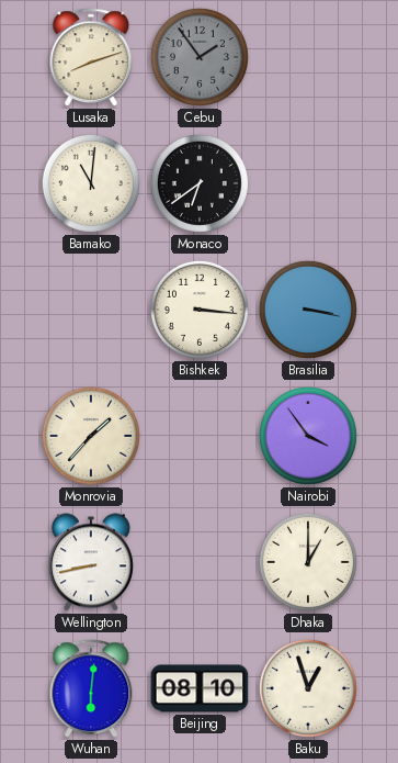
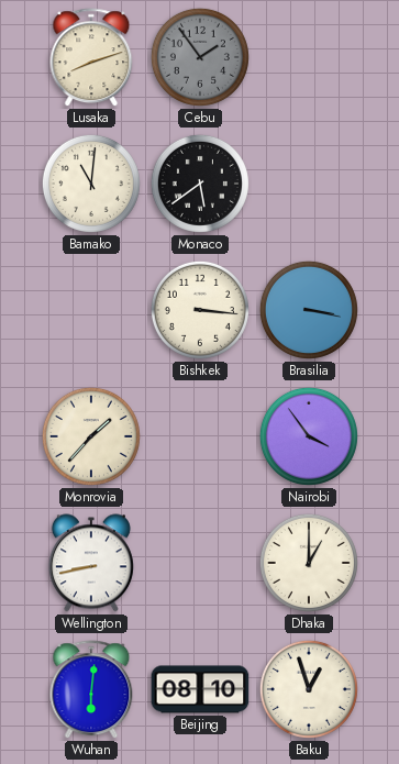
Monaco: 6:39 -> 5:39 (200, 184)
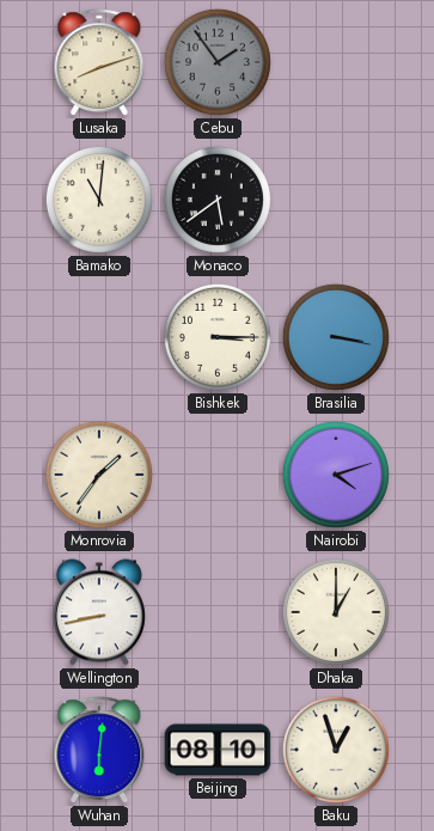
Bishkek: 3:16 -> 3:15 (218, 337)
Monrovia: 1:37 -> 1:36 (99, 475)
Nairobi: 3:54 -> 4:12 (336, 475)
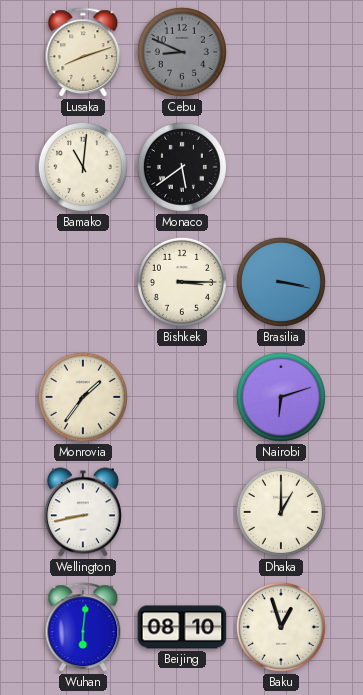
Cebu: 1:54 -> 8:49 (182, 52)
Nairobi: 4:12 -> 6:12 (281, 397)
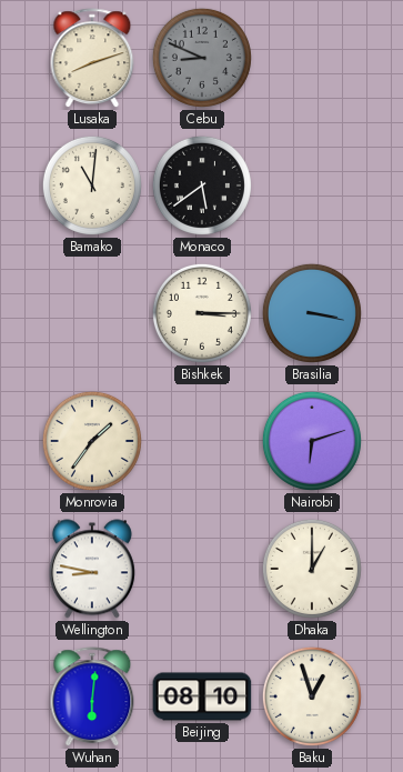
Wellington: 8:43 -> 8:47 (92, 569)
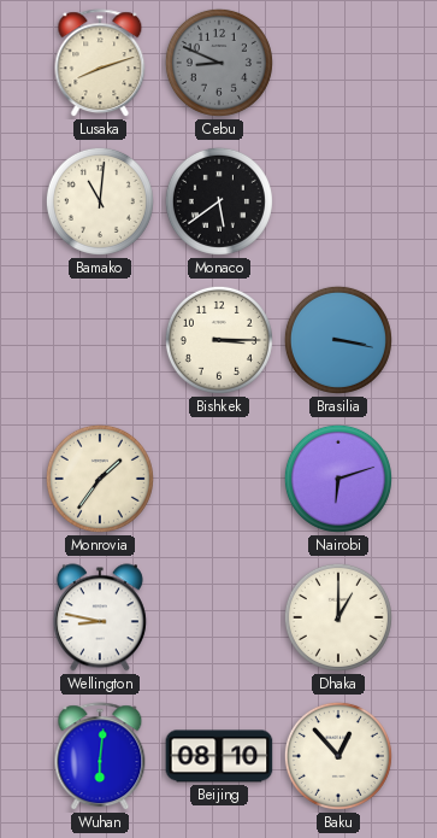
Baku: 12:57 -> 12:53 (338, 756)
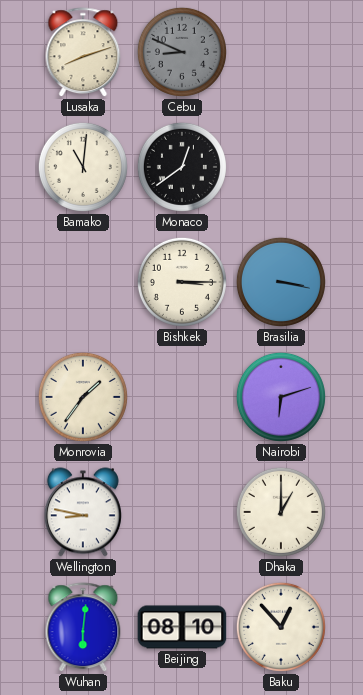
Monaco: 5:39 -> 12:39 (182, 167)
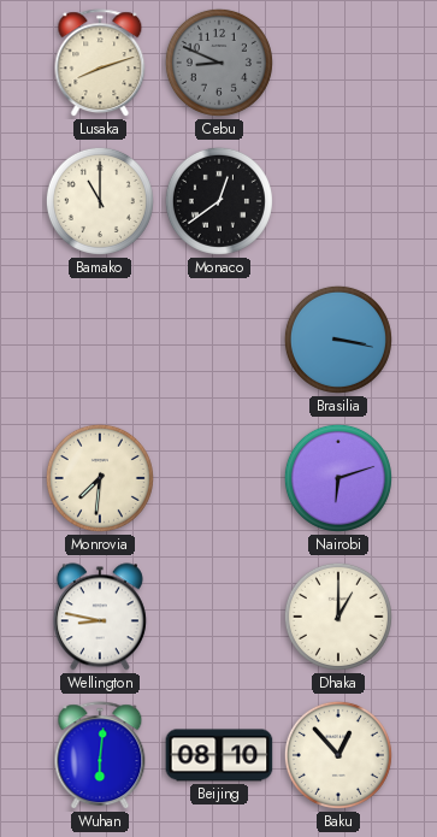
Bamako: 11:01 -> 11:00 (100, 201)
Bishkek: 3:15 -> none (182, 282)
Monrovia: 1:36 -> 7:31 (100, 478)
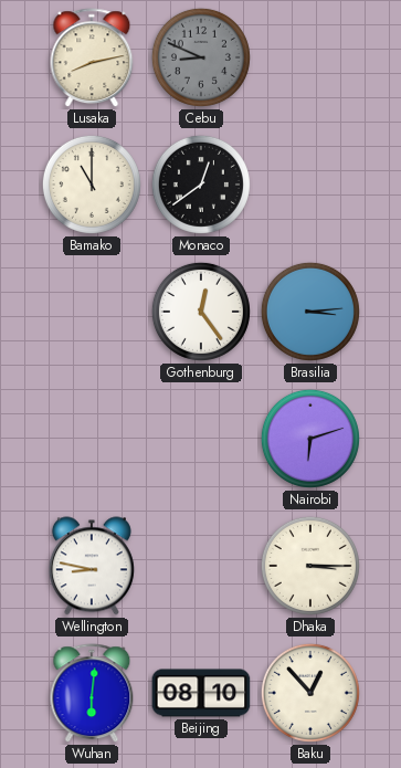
Lusaka: 8:12 -> 8:13 (92, 59)
Gothenburg: none -> 12:24 (201, 312)
Brasilia: 3:17 -> 3:14 (310, 312)
Monrovia: 7:31 -> none (100, 478)
Dhaka: 1:00 -> 3:15 (310, 566)
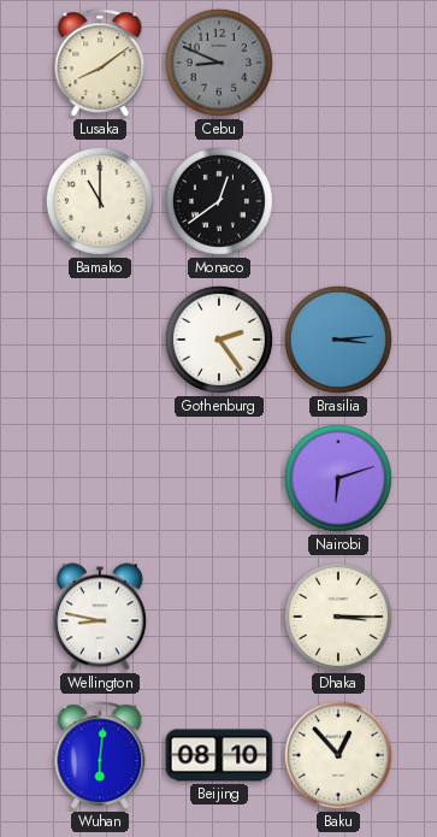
Lusaka: 8:13 -> 8:09 (100, 64)
Gothenburg: 12:24 -> 2:24 (219, 340)
